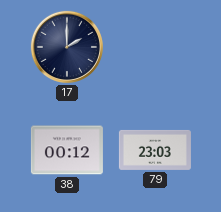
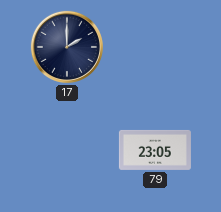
38: 00:12 -> none (67, 150)
79: 23:03 -> 23:05 (155, 150)
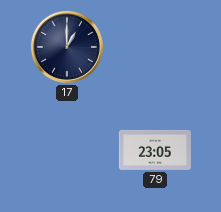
17: 2:00 -> 1:00 (67, 47)
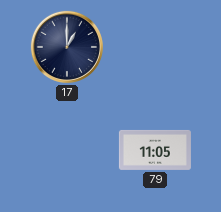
79: 23:05 -> 11:05 (155, 150)
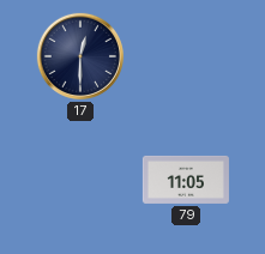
17: 1:00 -> 12:30 (80, 56)
